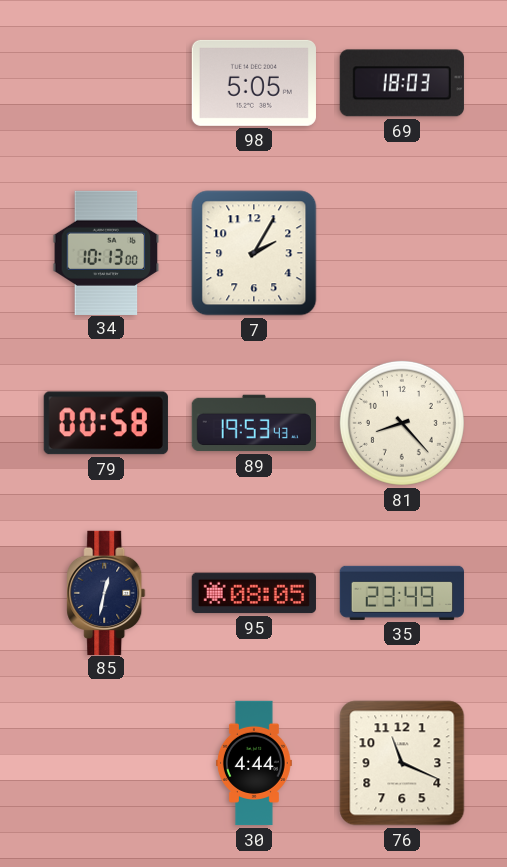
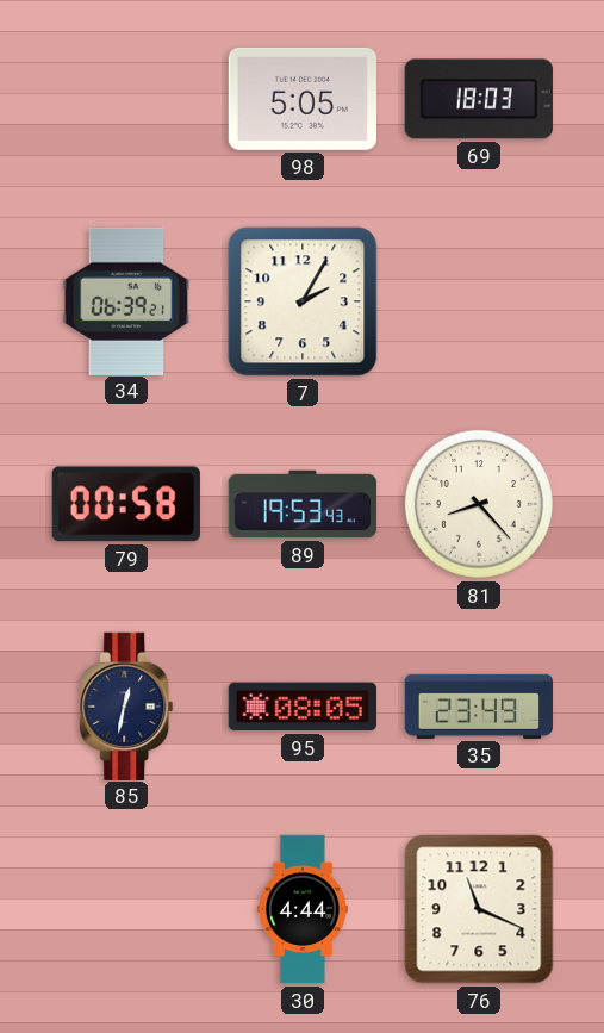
34: 10:13 -> 06:39 (126, 300)
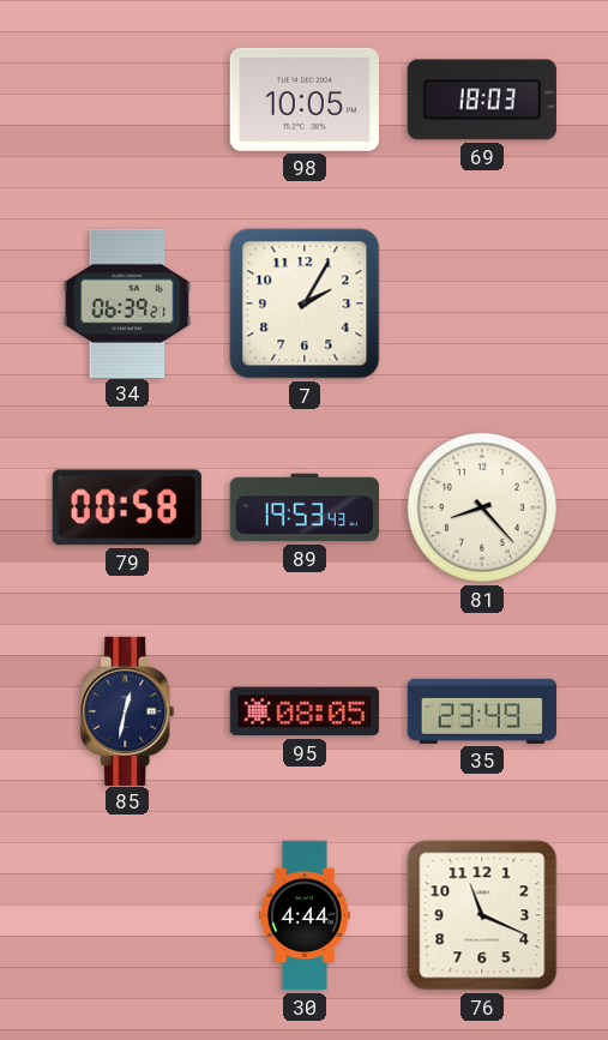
98: 5:05 -> 10:05 (305, 100)
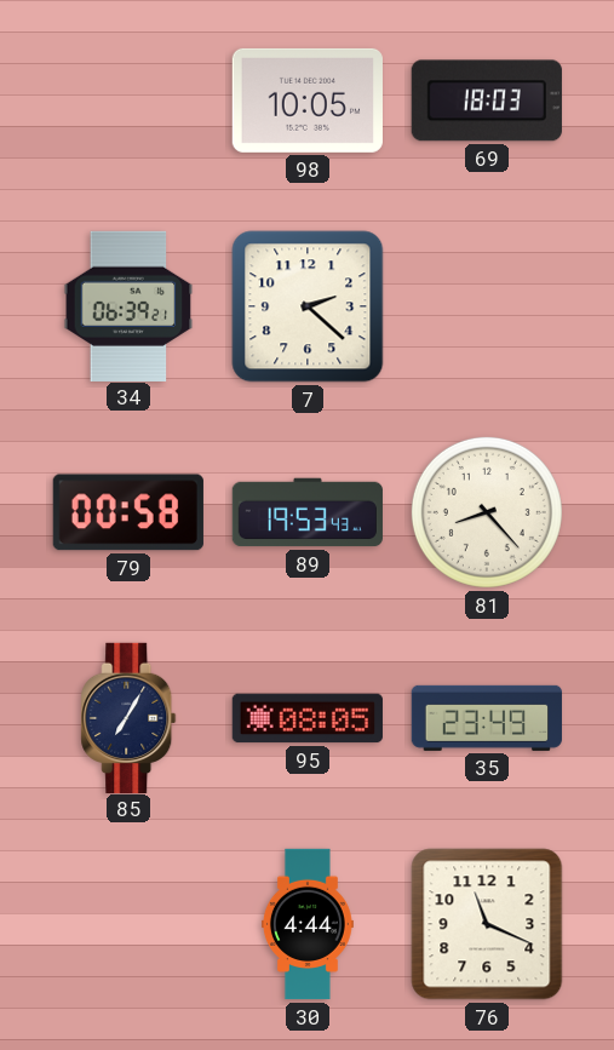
7: 2:05 -> 2:22 (308, 306)
85: 12:32 -> 7:05 (128, 717)
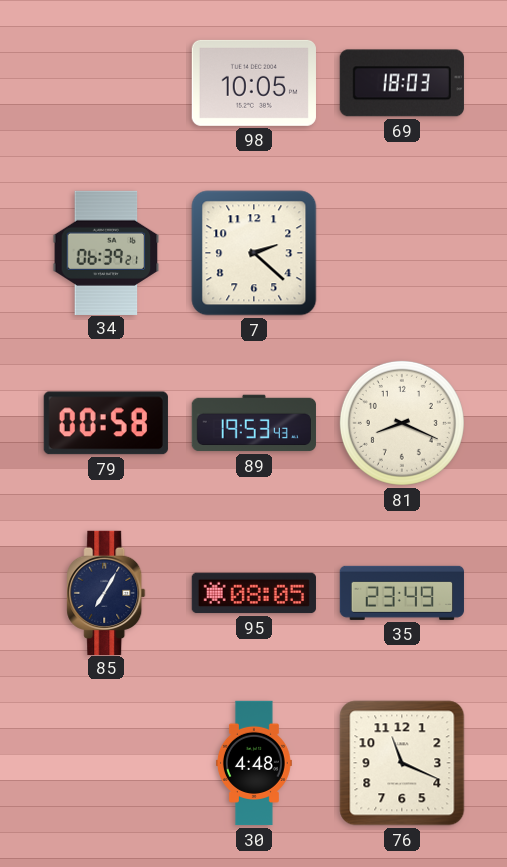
81: 8:23 -> 8:19 (402, 423)
30: 4:44 -> 4:48 (254, 763)
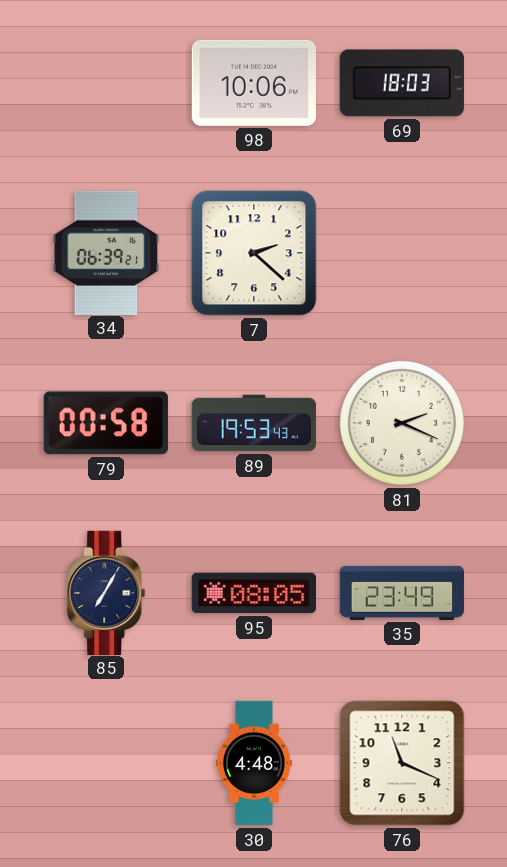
98: 10:05 -> 10:06 (254, 83)
81: 8:19 -> 2:19 (402, 423)
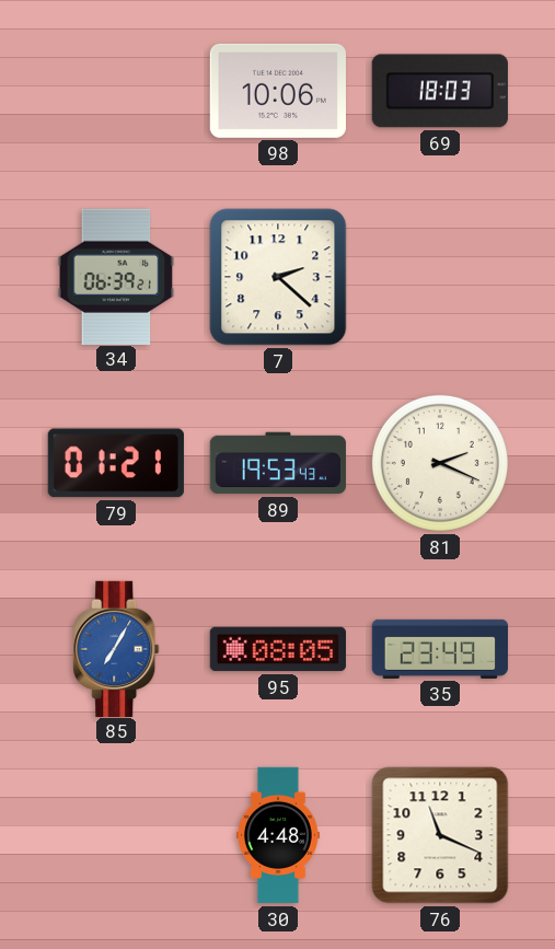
79: 00:58 -> 01:21 (116, 463)
85 dial: navy -> blue (116, 648)
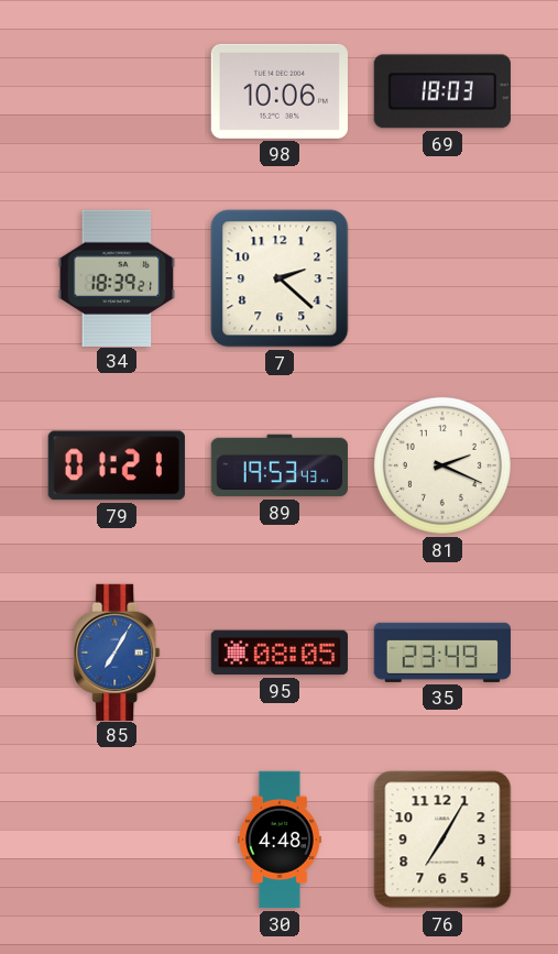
34: 06:39 -> 18:39 (117, 277)
76: 11:19 -> 7:05 (442, 840)
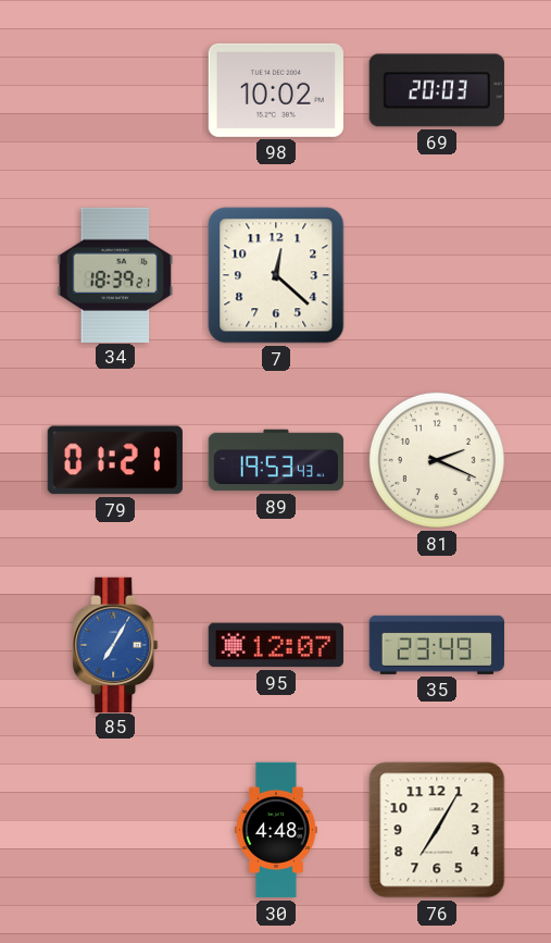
98: 10:06 -> 10:02 (276, 90)
69: 18:03 -> 20:03 (437, 90)
7: 2:22 -> 12:22 (276, 275)
95: 08:05 -> 12:07 (276, 645)
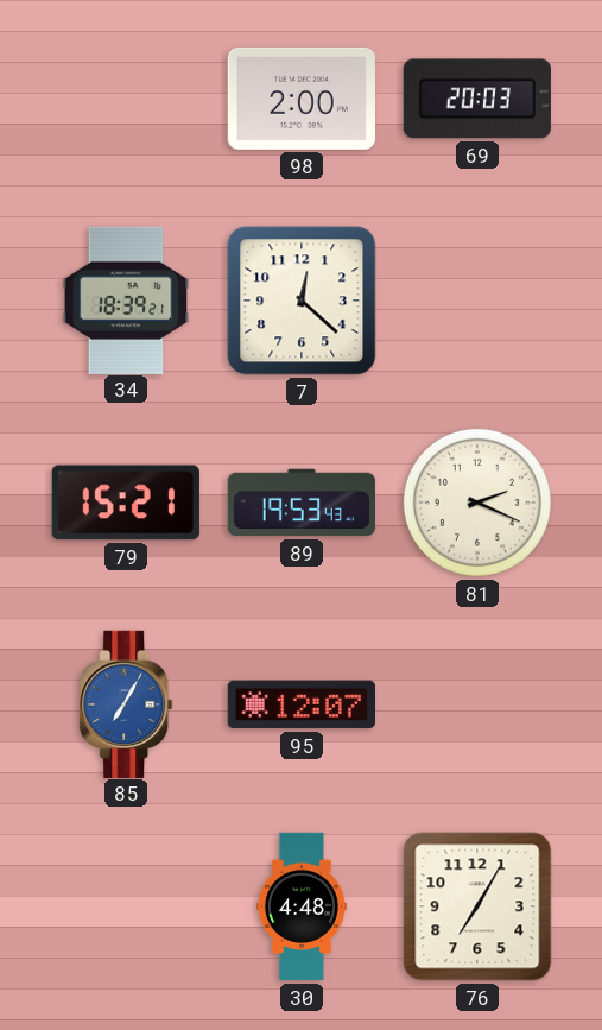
98: 10:02 -> 2:00 (302, 99)
79: 01:21 -> 15:21 (126, 503)
35: 23:49 -> none (437, 645)
